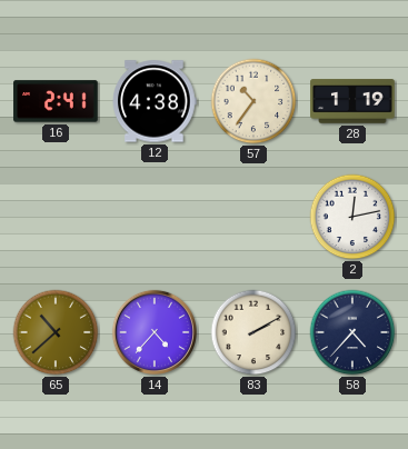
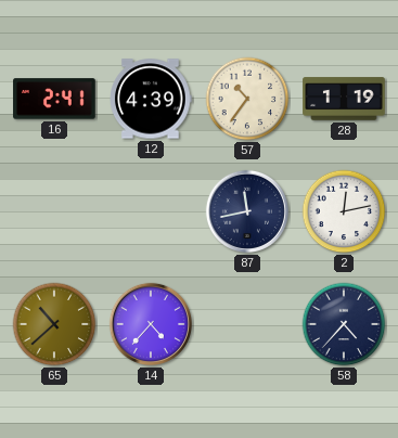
12: 4:38 -> 4:39 (151, 99)
87: none -> 11:43 (247, 211)
83: 2:10 -> none (253, 332)
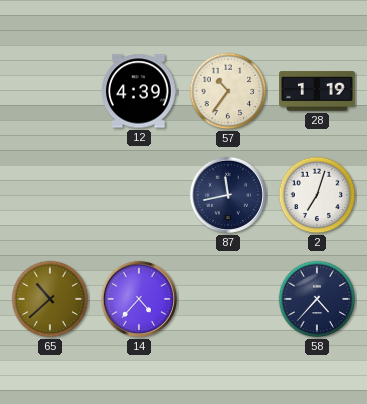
16: 2:41 -> none (54, 99)
2: 12:13 -> 7:03 (317, 195)
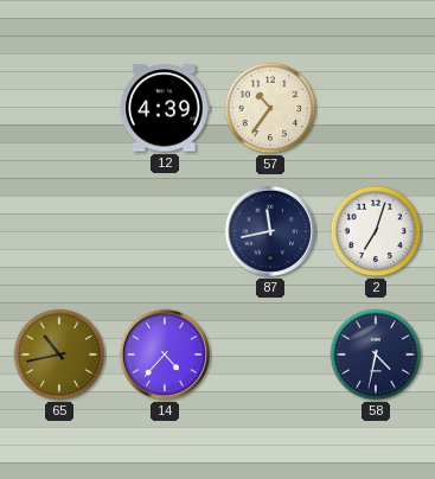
28: 1:19 -> none (317, 91)
65: 10:38 -> 10:43 (59, 355)
58: 4:37 -> 4:32 (376, 355)
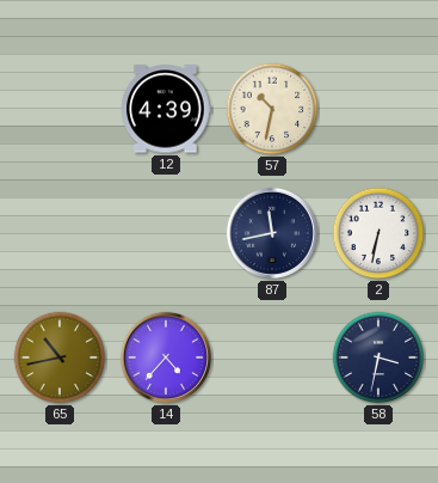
57: 10:36 -> 10:32 (272, 109)
2: 7:03 -> 6:32 (378, 233)
58: 4:32 -> 3:32 (378, 357)
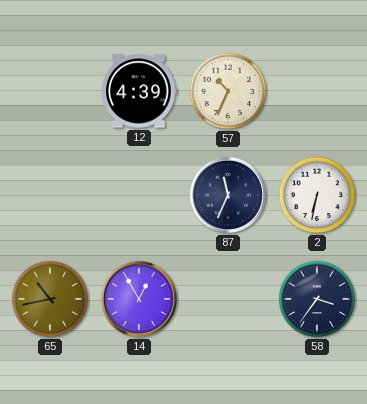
57: 10:32 -> 10:34 (228, 91)
87: 11:43 -> 11:34 (228, 195)
14: 4:37 -> 12:55 (139, 299)
58: 3:32 -> 3:36 (317, 299)
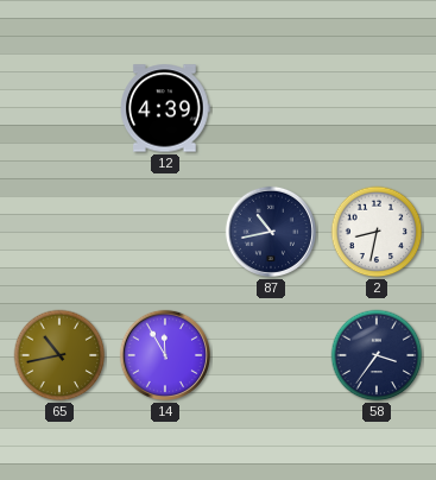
57: 10:34 -> none (228, 91)
87: 11:34 -> 10:43 (271, 232)
2: 6:32 -> 8:32 (377, 232)
14: 12:55 -> 11:55 (165, 355)
